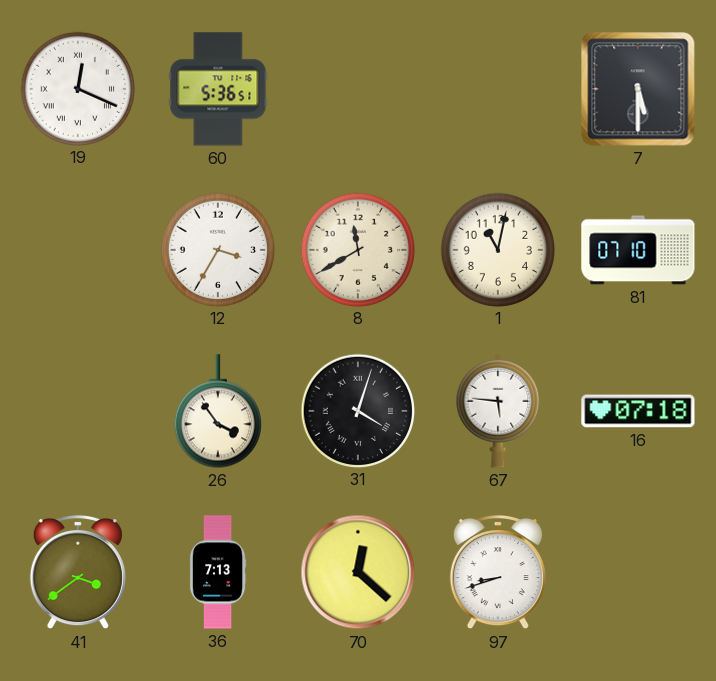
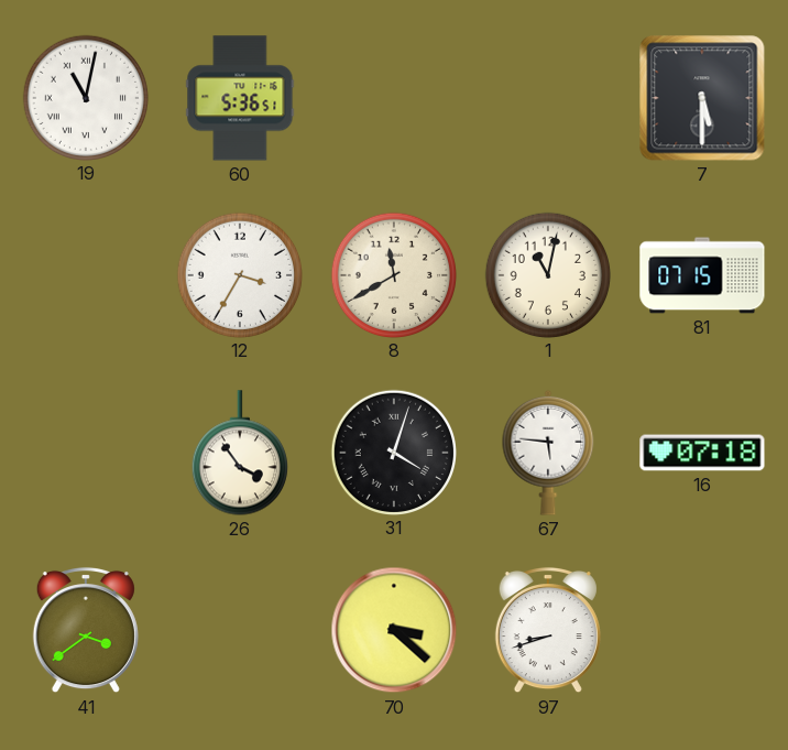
19: 12:19 -> 11:02 (85, 97)
81: 07:10 -> 07:15 (702, 275)
36: 7:13 -> none (218, 572)
70: 12:22 -> 3:22 (394, 630)
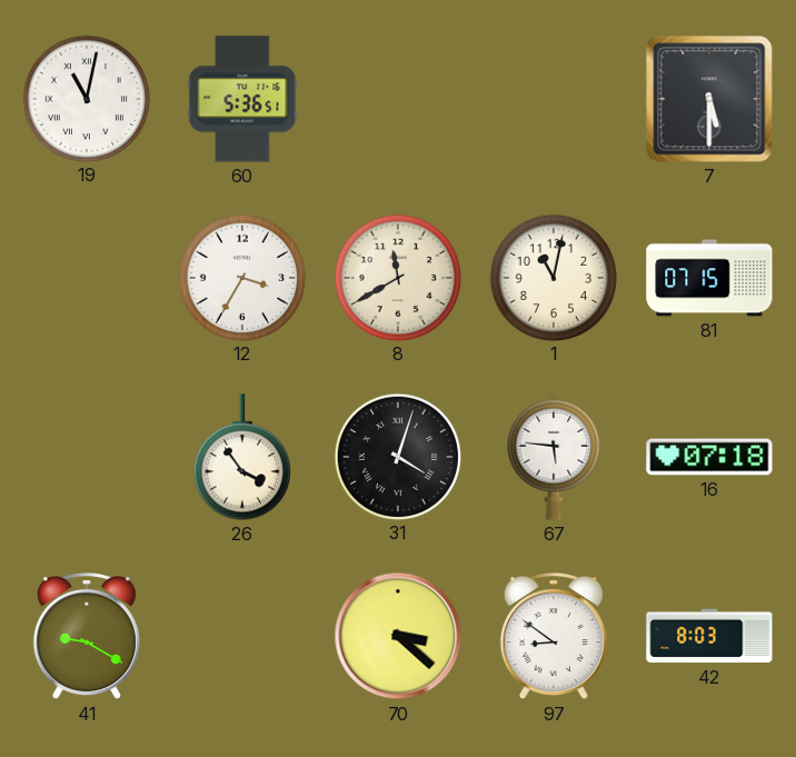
41: 3:39 -> 9:20 (87, 636)
97: 8:42 -> 8:51 (554, 636)
42: none -> 8:03 (709, 636)
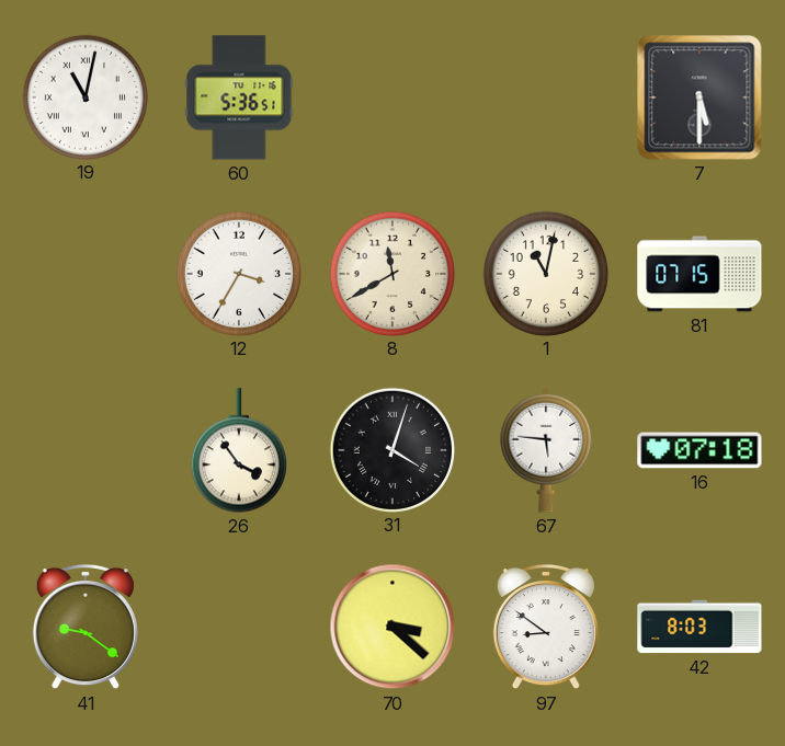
41: 9:20 -> 9:21 (86, 627)
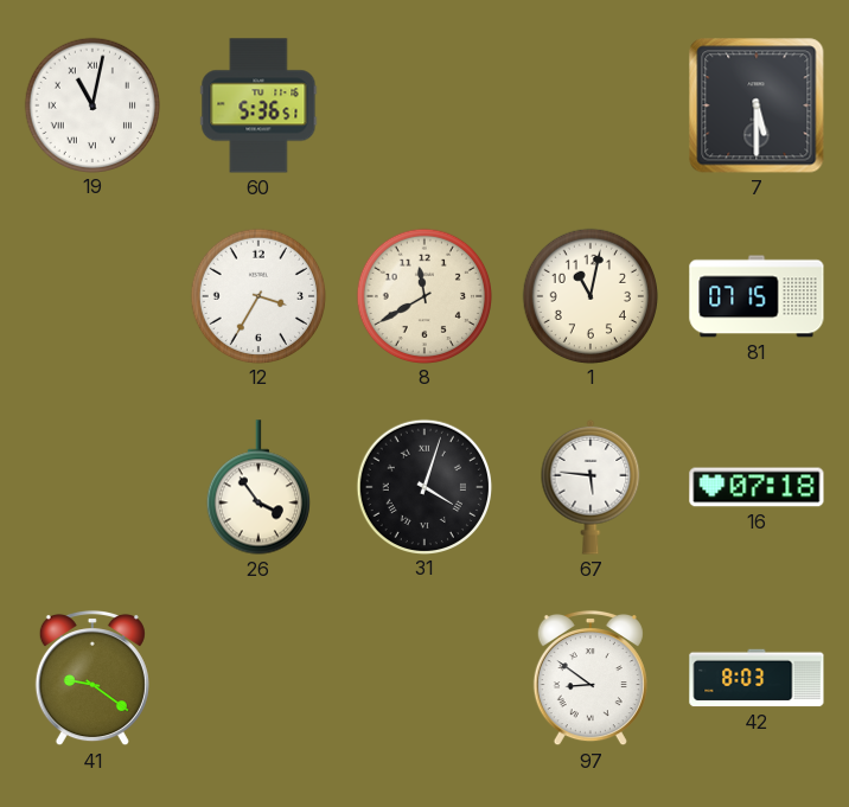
70: 3:22 -> none (392, 627)
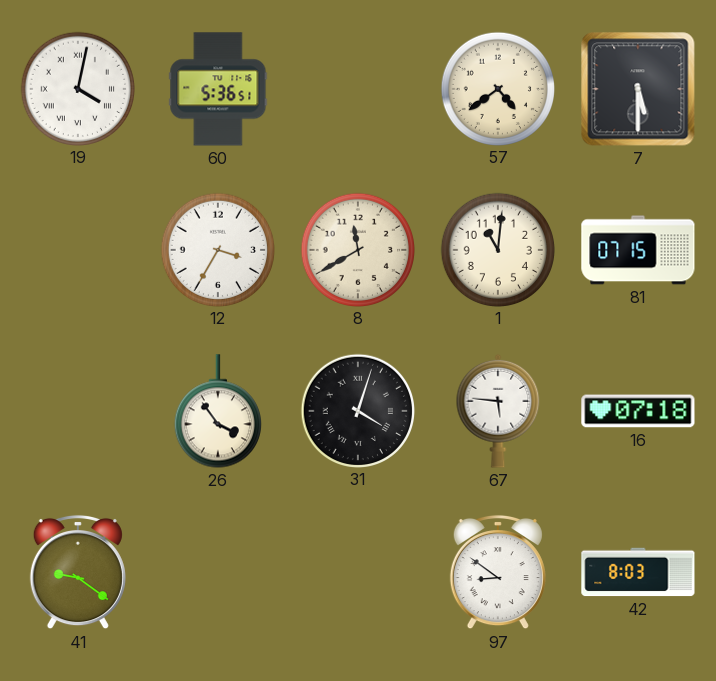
19: 11:02 -> 4:02 (77, 88)
57: none -> 4:39 (497, 88)
1: 11:02 -> 11:01 (497, 249)
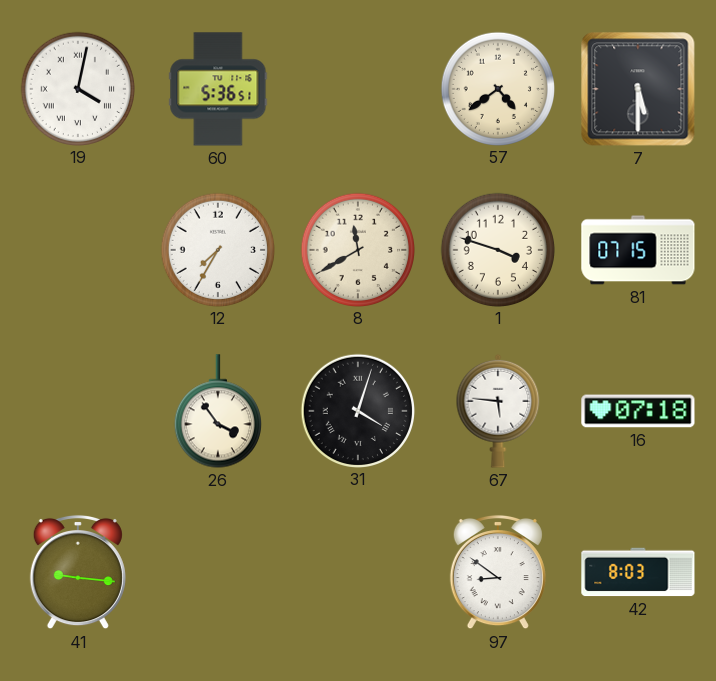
12: 3:35 -> 7:35 (217, 249)
1: 11:01 -> 3:48 (497, 249)
41: 9:21 -> 9:16 (78, 572)
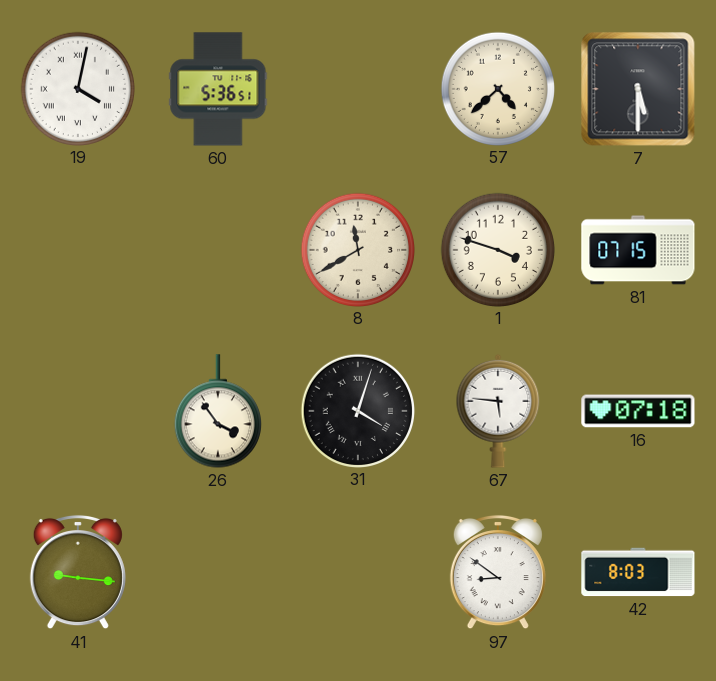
57: 4:39 -> 4:38 (497, 88)
12: 7:35 -> none (217, 249)
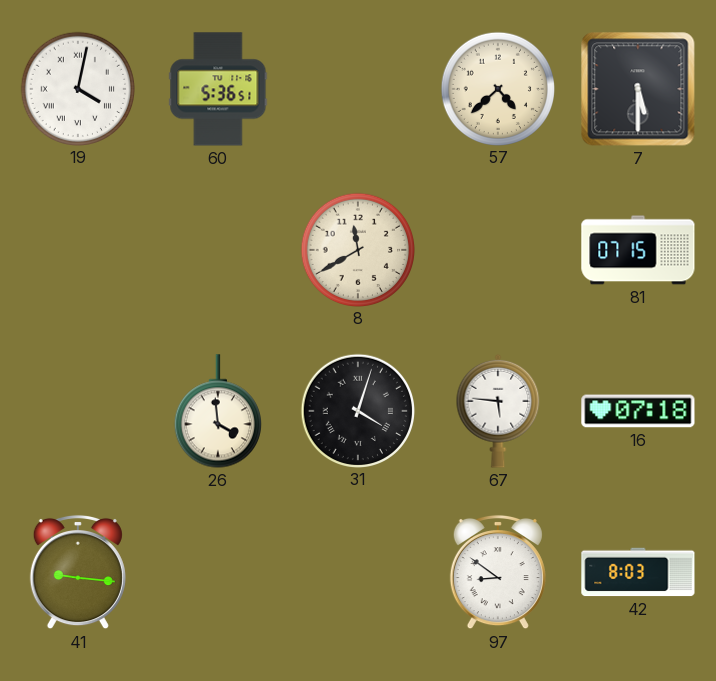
1: 3:48 -> none (497, 249)
26: 3:54 -> 3:59 (218, 411)
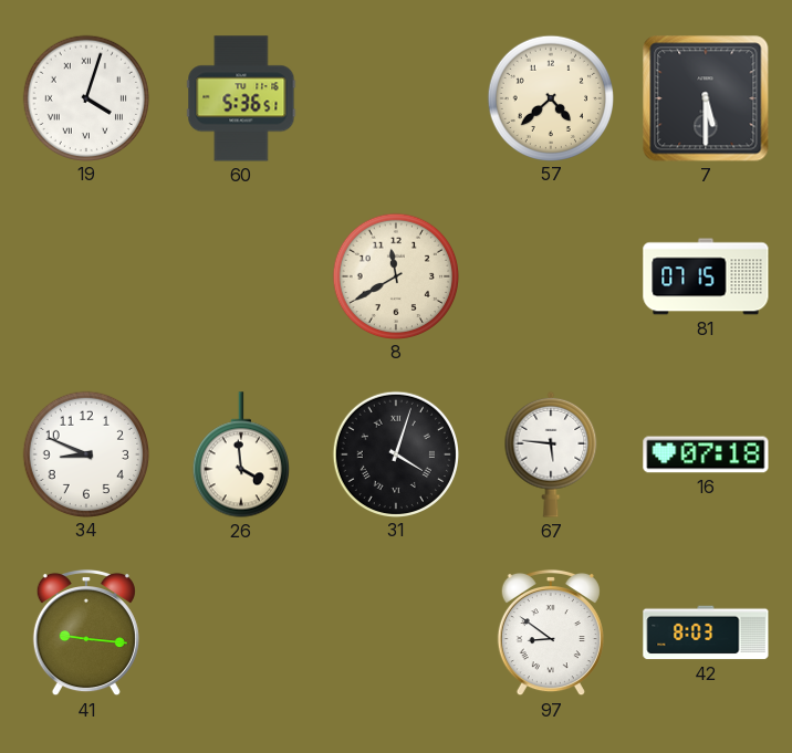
19: 4:02 -> 4:03 (85, 97)
34: none -> 8:49 (85, 453)
